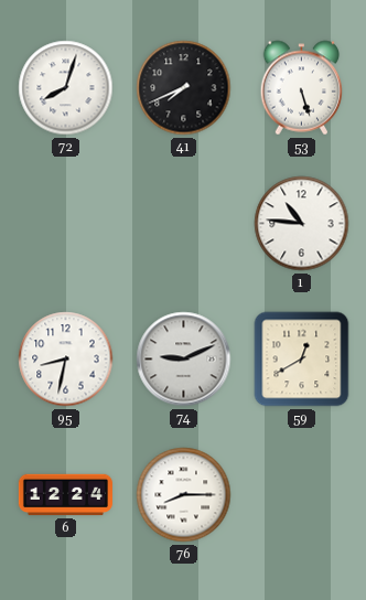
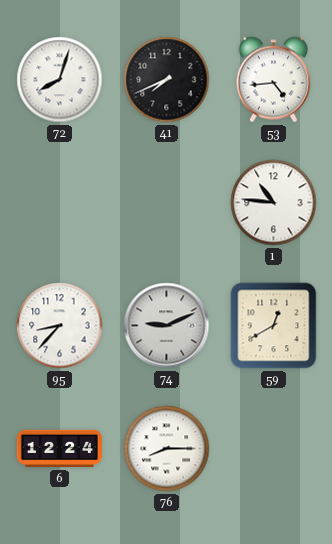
53: 5:27 -> 4:44 (274, 80)
95: 8:32 -> 8:37 (60, 326)
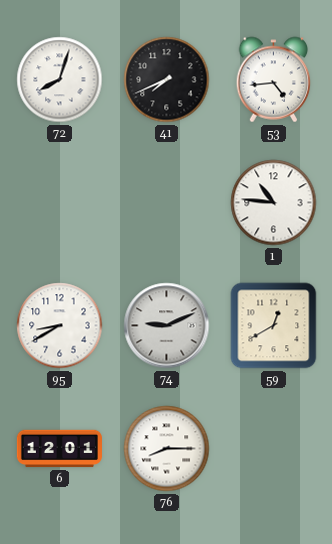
95: 8:37 -> 8:40 (60, 326)
6: 12:24 -> 12:01 (59, 449)
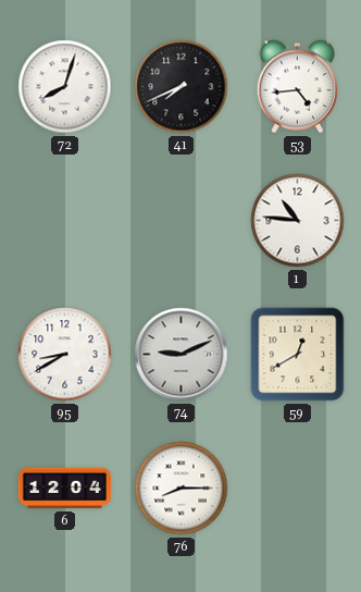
6: 12:01 -> 12:04 (64, 489)
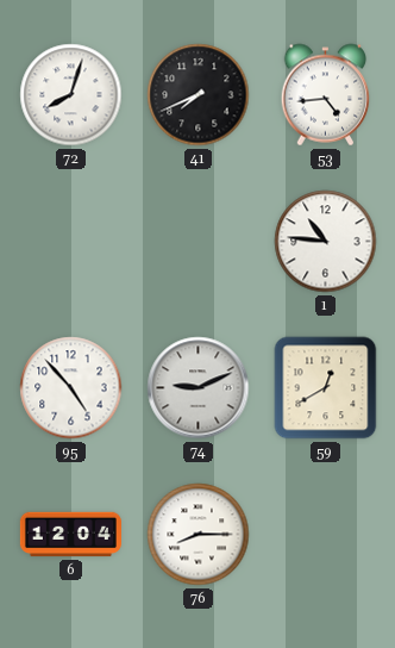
95: 8:40 -> 4:53 (71, 388)
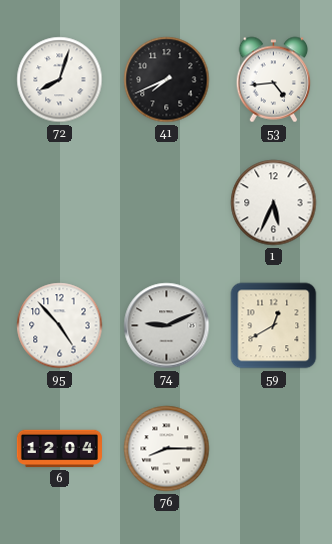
1: 10:46 -> 5:34 (274, 203)
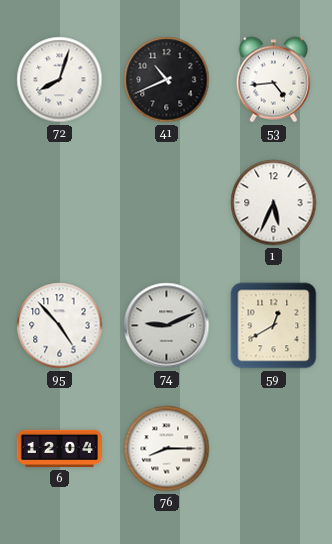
41: 7:41 -> 10:41 (167, 80)
